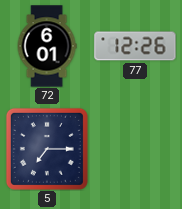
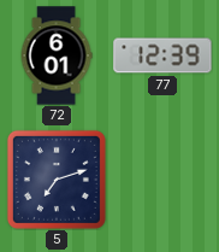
77: 12:26 -> 12:39 (162, 55)
5: 7:15 -> 7:12 (57, 180)
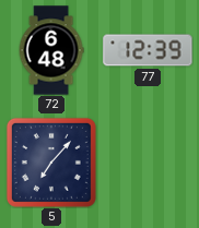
72: 6:01 -> 6:48 (51, 50)
5: 7:12 -> 7:07 (51, 163)
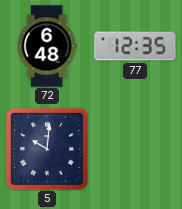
77: 12:39 -> 12:35 (135, 46)
5: 7:07 -> 10:01 (47, 149)
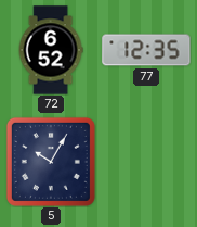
72: 6:48 -> 6:52 (51, 50)
5: 10:01 -> 10:05 (51, 162)
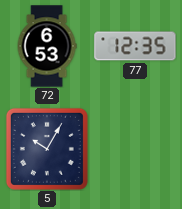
72: 6:52 -> 6:53 (47, 46)
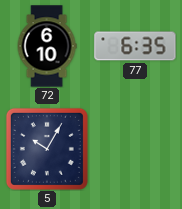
72: 6:53 -> 6:10 (47, 46)
77: 12:35 -> 6:35 (135, 46)
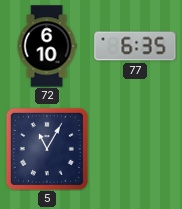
5: 10:05 -> 11:05 (47, 149)
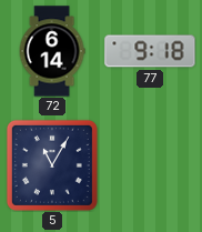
72: 6:10 -> 6:14 (52, 51)
77: 6:35 -> 9:18 (150, 51)
